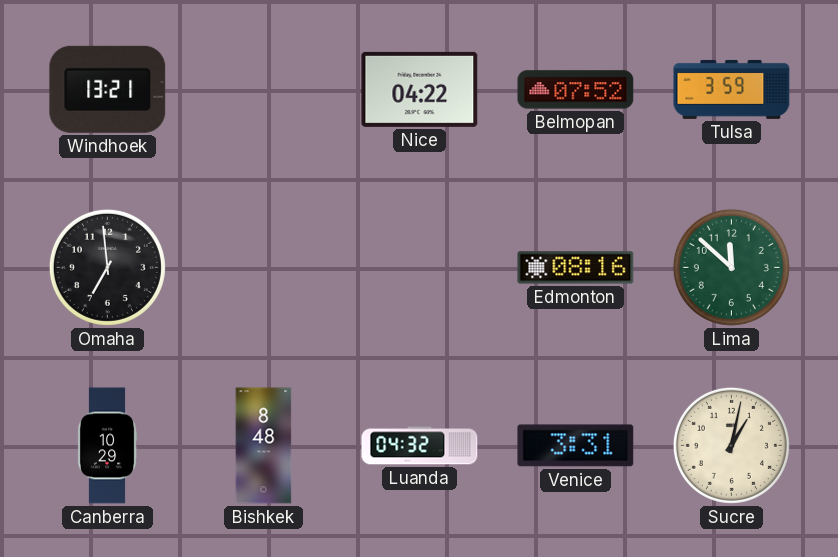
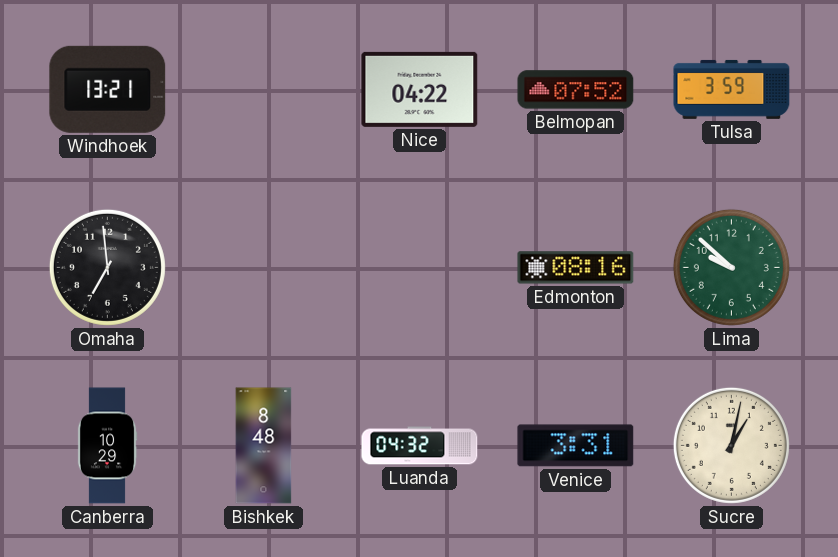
Lima: 11:52 -> 9:52 (731, 267)
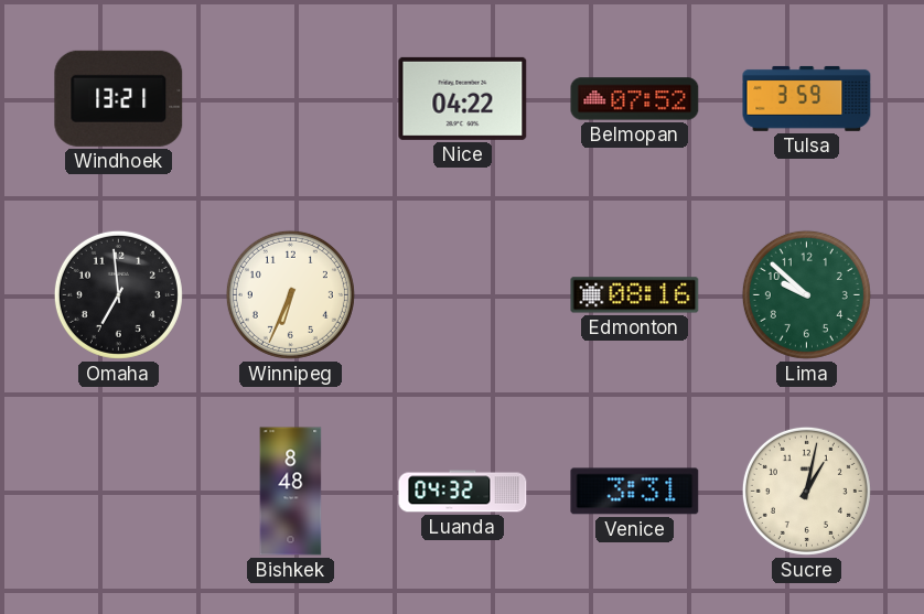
Winnipeg: none -> 6:34 (290, 294)
Canberra: 10:29 -> none (107, 446)
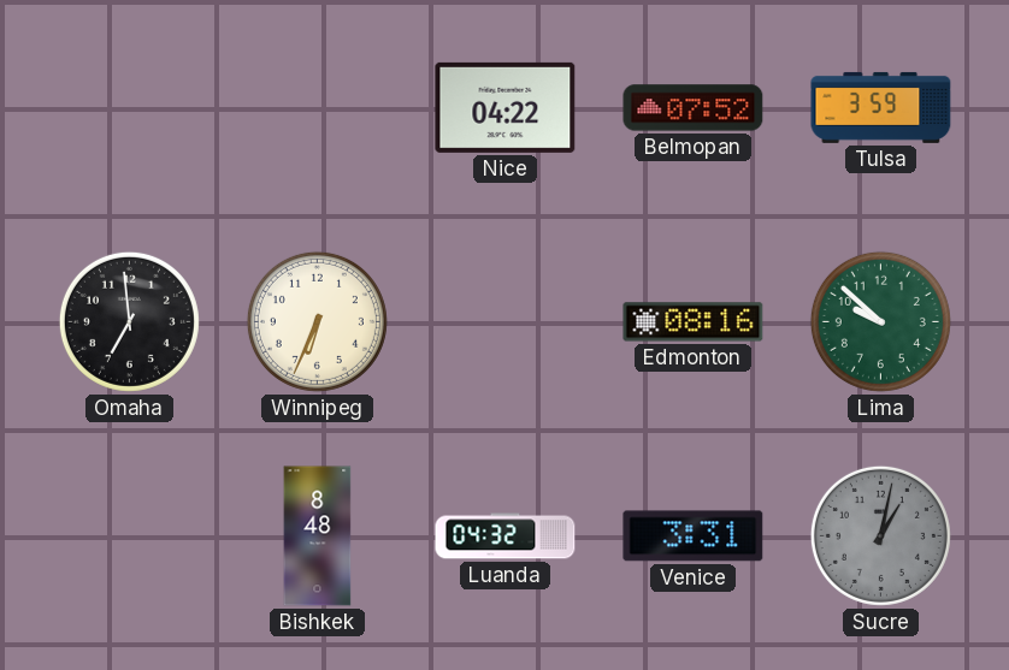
Windhoek: 13:21 -> none (119, 98)
Sucre dial: cream -> grey (880, 535)
